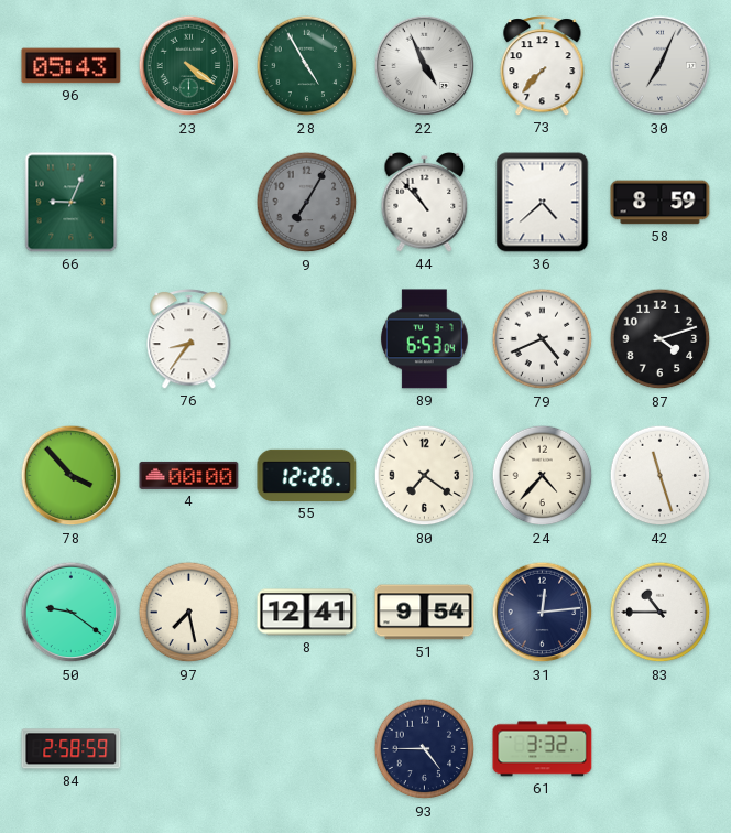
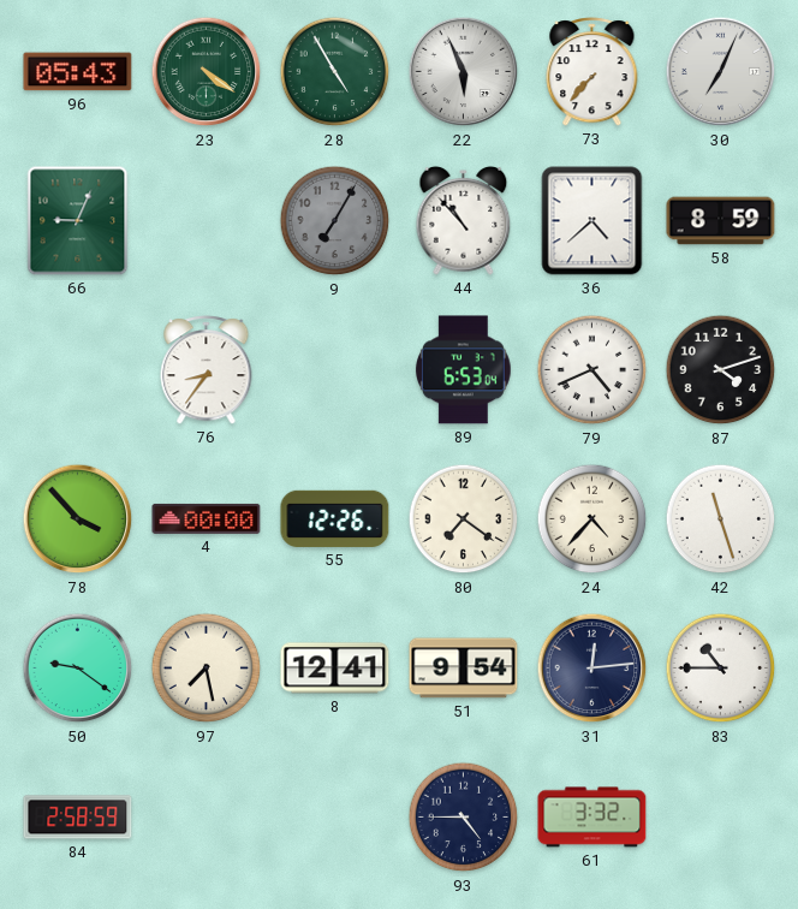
22: 4:56 -> 5:56 (464, 72)
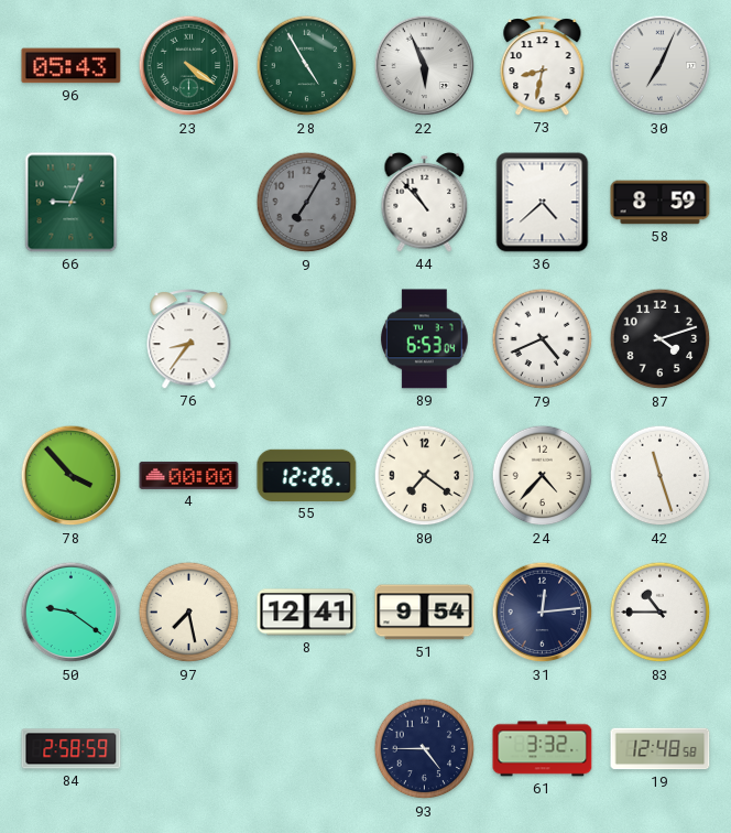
73: 7:37 -> 8:32 (543, 66)
19: none -> 12:48 (661, 749)
